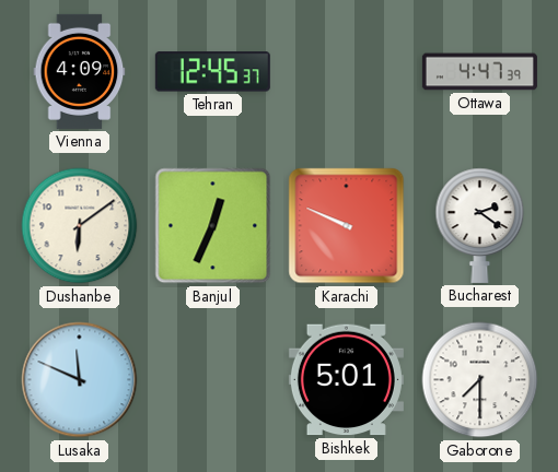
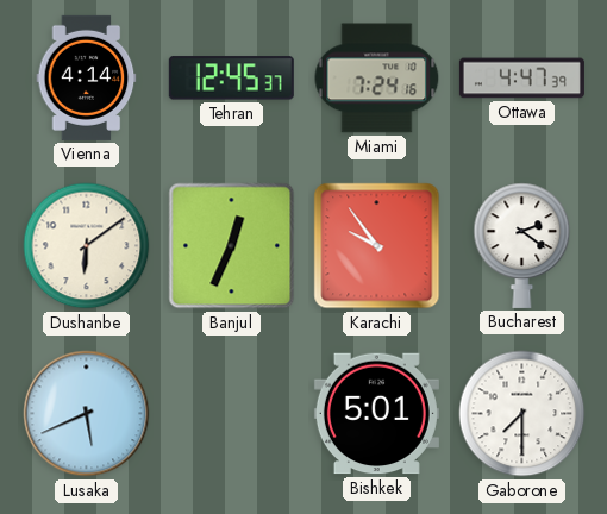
Vienna: 4:09 -> 4:14 (87, 77)
Miami: none -> 7:24 (377, 79)
Karachi: 9:49 -> 9:54 (377, 246)
Lusaka: 11:49 -> 5:41 (87, 414)
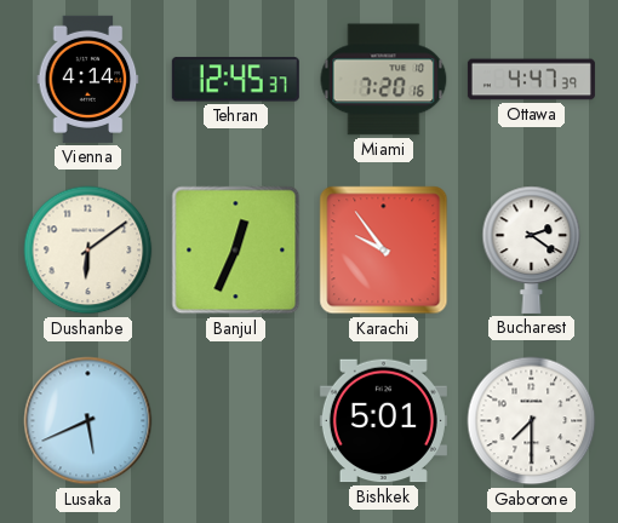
Miami: 7:24 -> 7:20 (384, 80)
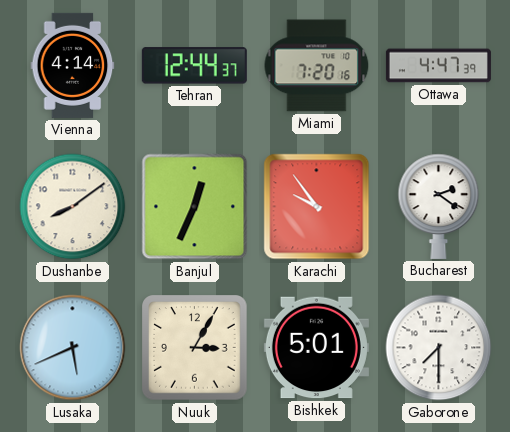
Tehran: 12:45 -> 12:44 (194, 66)
Dushanbe: 6:09 -> 8:09 (73, 207)
Nuuk: none -> 3:05 (195, 348)
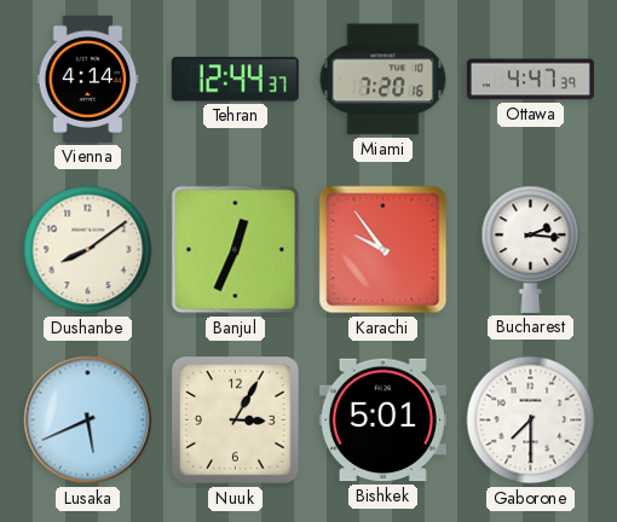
Bucharest: 2:21 -> 2:16 (531, 249)
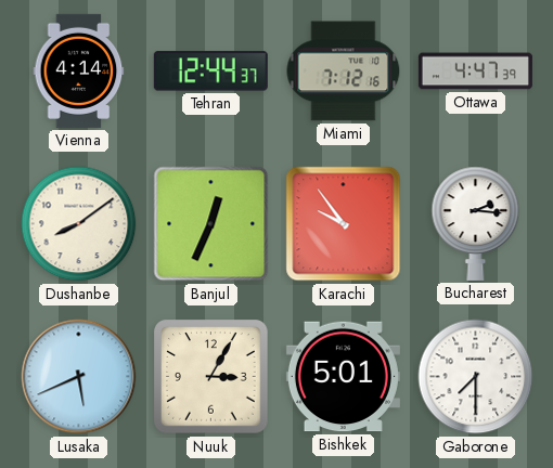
Miami: 7:20 -> 7:12 (344, 71)
